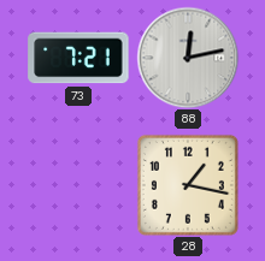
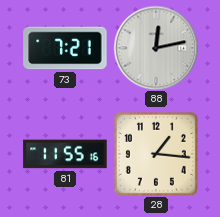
81: none -> 11:55 (65, 154)
28: 1:17 -> 1:16 (156, 154)
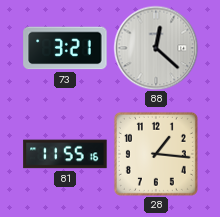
73: 7:21 -> 3:21 (65, 48)
88: 12:13 -> 12:22 (156, 48)
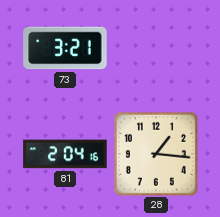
88: 12:22 -> none (156, 48)
81: 11:55 -> 2:04 (65, 154)
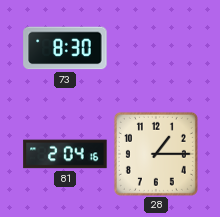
73: 3:21 -> 8:30 (65, 48)
28: 1:16 -> 1:15 (156, 154)
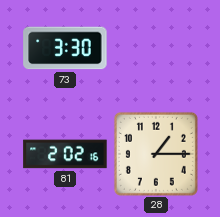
73: 8:30 -> 3:30 (65, 48)
81: 2:04 -> 2:02 (65, 154)
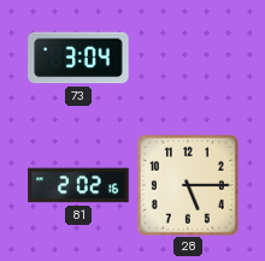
73: 3:30 -> 3:04 (78, 58)
28: 1:15 -> 5:15 (188, 185)
